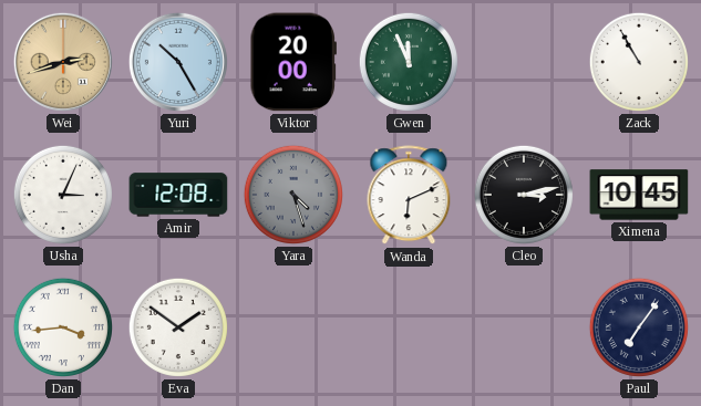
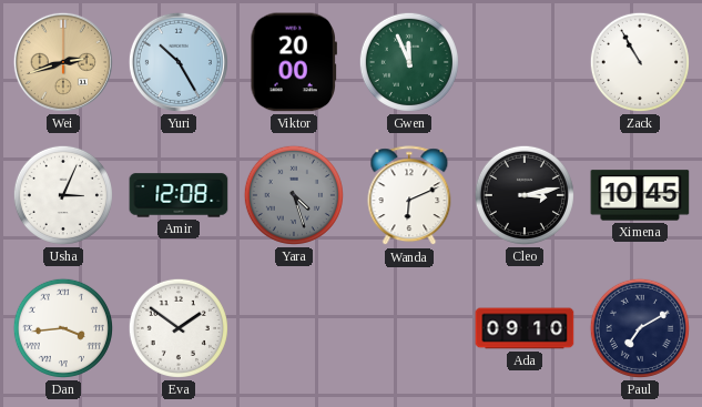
Ada: none -> 09:10 (525, 328)
Paul: 7:06 -> 7:10 (640, 328)
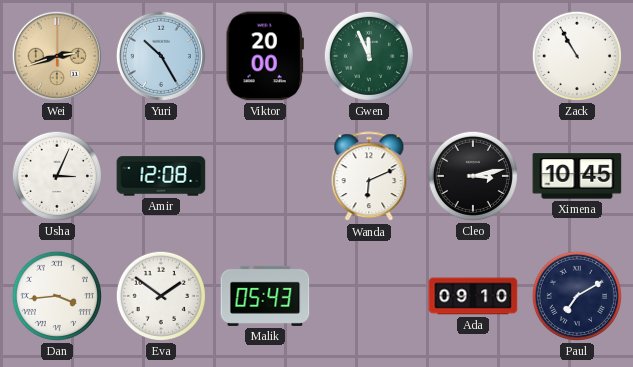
Yara: 4:27 -> none (294, 195)
Malik: none -> 05:43 (265, 296)
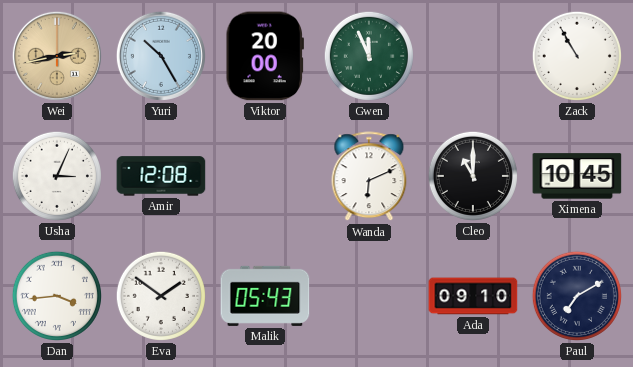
Wei: 2:42 -> 2:43 (57, 56)
Cleo: 3:13 -> 11:00 (473, 176)
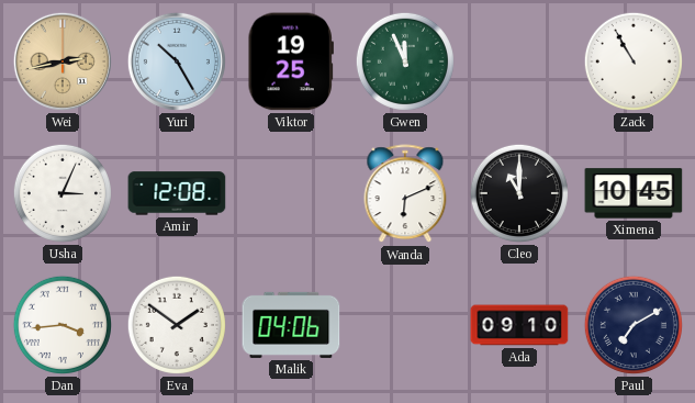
Viktor: 20:00 -> 19:25 (291, 61)
Malik: 05:43 -> 04:06 (291, 325)
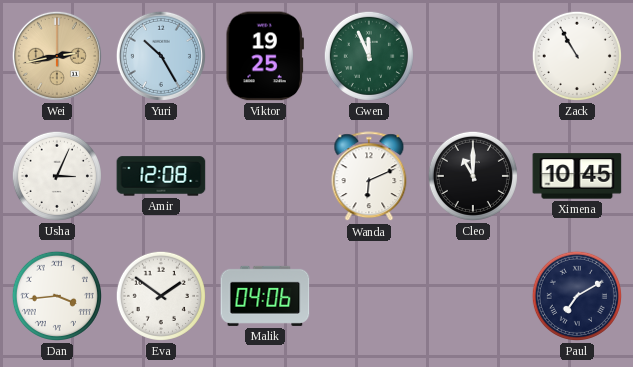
Ada: 09:10 -> none (519, 325)
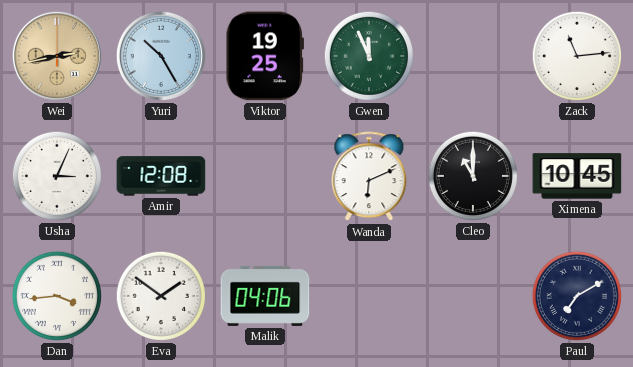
Zack: 10:55 -> 11:14 (577, 56)
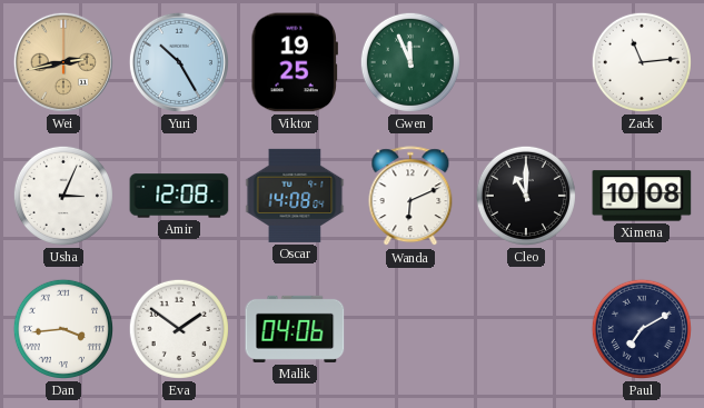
Oscar: none -> 14:08 (295, 196)
Ximena: 10:45 -> 10:08 (642, 196)
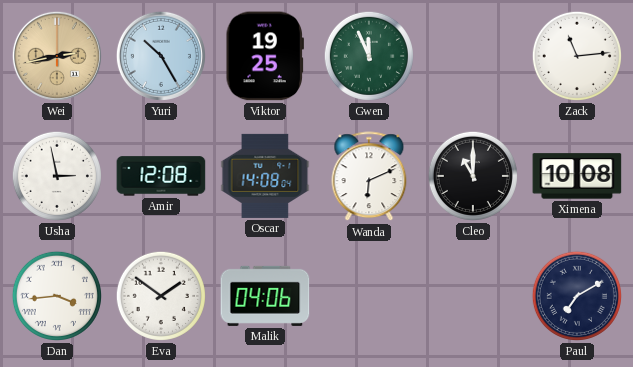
Usha: 3:04 -> 2:58 (57, 176)
